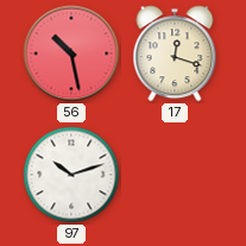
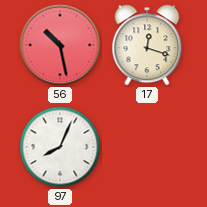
97: 10:12 -> 8:04 (60, 147)
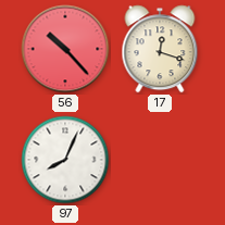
56: 10:28 -> 10:23 (65, 49)
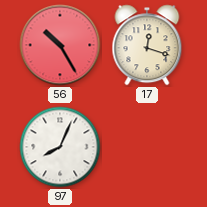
56: 10:23 -> 10:25 (60, 45)
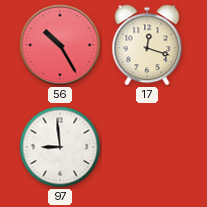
97: 8:04 -> 8:59 (60, 147)
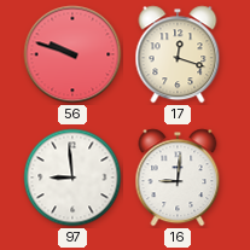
56: 10:25 -> 9:48 (72, 54)
16: none -> 9:01 (178, 178)
